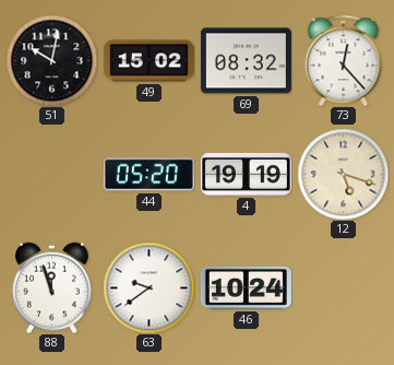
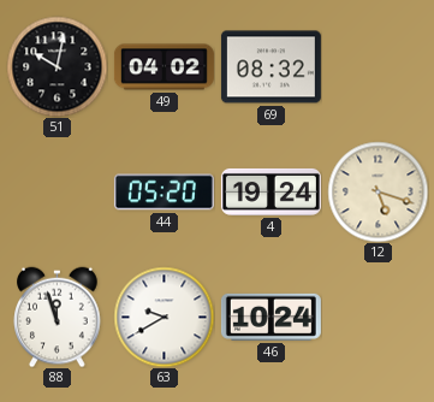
49: 15:02 -> 04:02 (164, 67)
73: 12:23 -> none (344, 60)
4: 19:19 -> 19:24 (270, 191)
63: 9:39 -> 9:40 (164, 317)
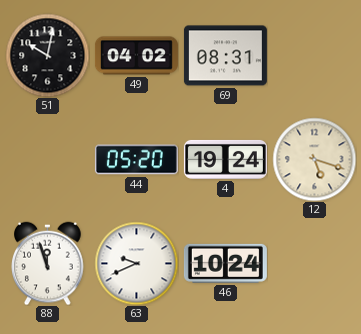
69: 08:32 -> 08:31 (225, 56)
63: 9:40 -> 9:41 (136, 263)
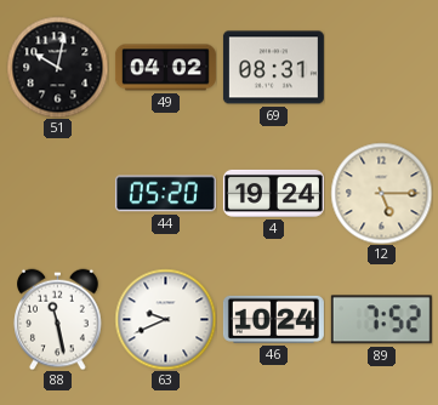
12: 5:18 -> 5:15 (381, 193)
88: 11:57 -> 11:28 (58, 319)
89: none -> 7:52 (381, 320)
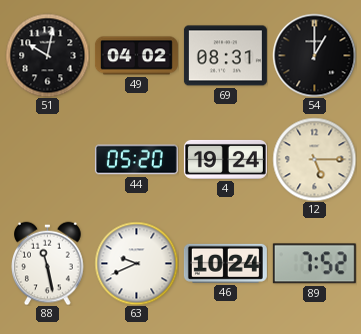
54: none -> 1:00 (314, 55)
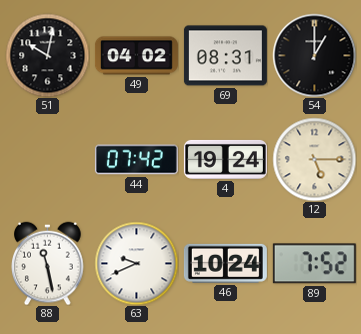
44: 05:20 -> 07:42 (136, 160)
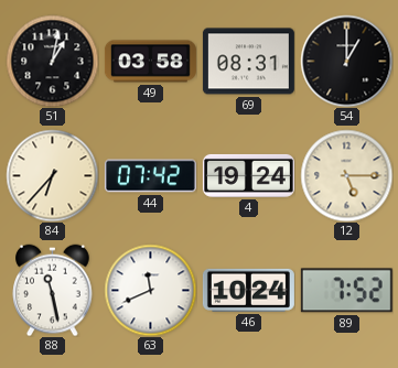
51: 10:02 -> 1:02 (52, 61)
49: 04:02 -> 03:58 (150, 62)
84: none -> 6:37 (52, 175)
63: 9:41 -> 11:41 (150, 290)
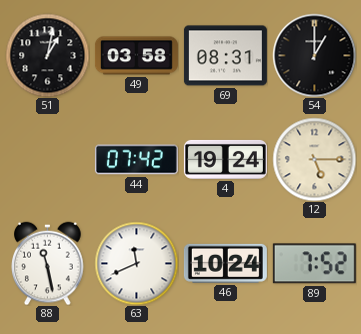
84: 6:37 -> none (52, 175)
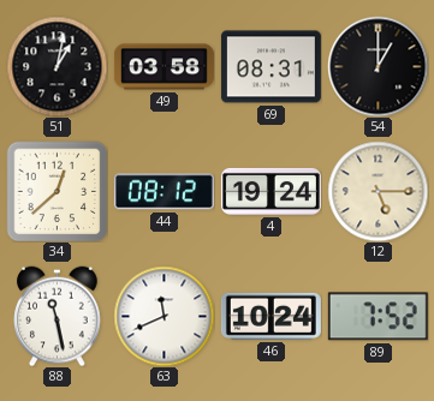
34: none -> 12:38 (57, 191)
44: 07:42 -> 08:12 (164, 192)
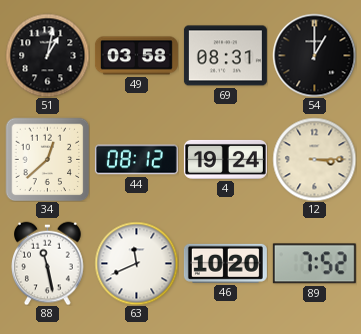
12: 5:15 -> 3:15 (314, 159)
46: 10:24 -> 10:20 (225, 263)
